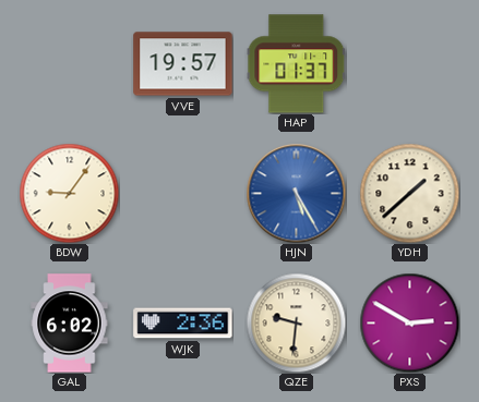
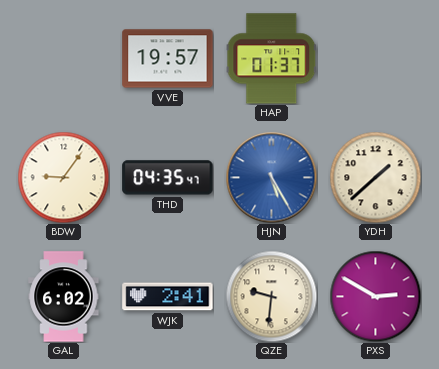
THD: none -> 04:35 (168, 178)
WJK: 2:36 -> 2:41 (168, 297)
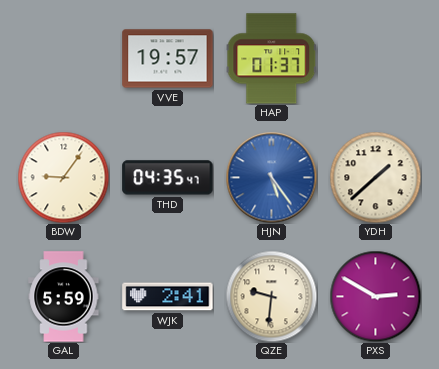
HJN: 5:25 -> 5:24 (271, 177)
GAL: 6:02 -> 5:59 (64, 297)
